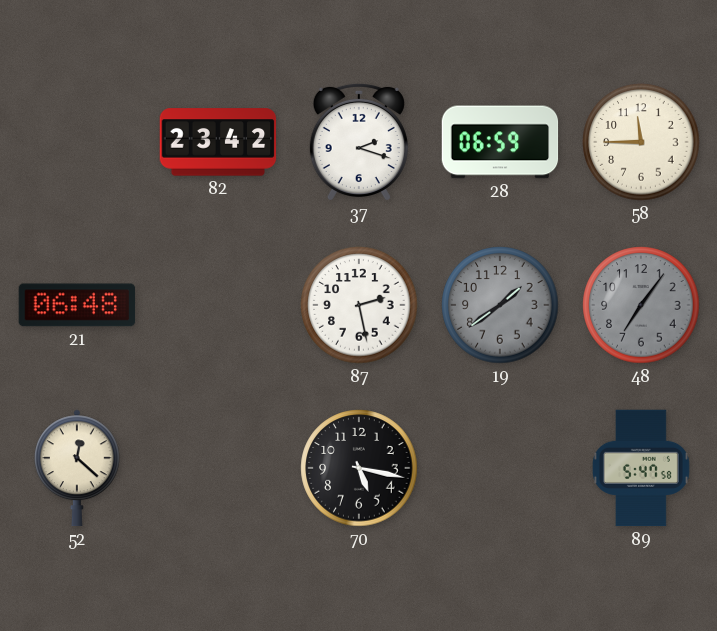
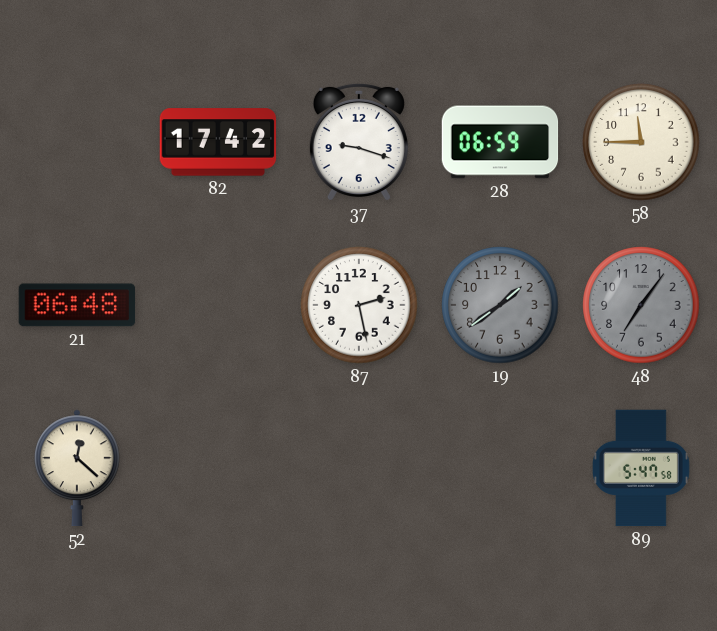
82: 23:42 -> 17:42 (218, 142)
37: 2:18 -> 9:18 (359, 142)
70: 5:17 -> none (359, 468)
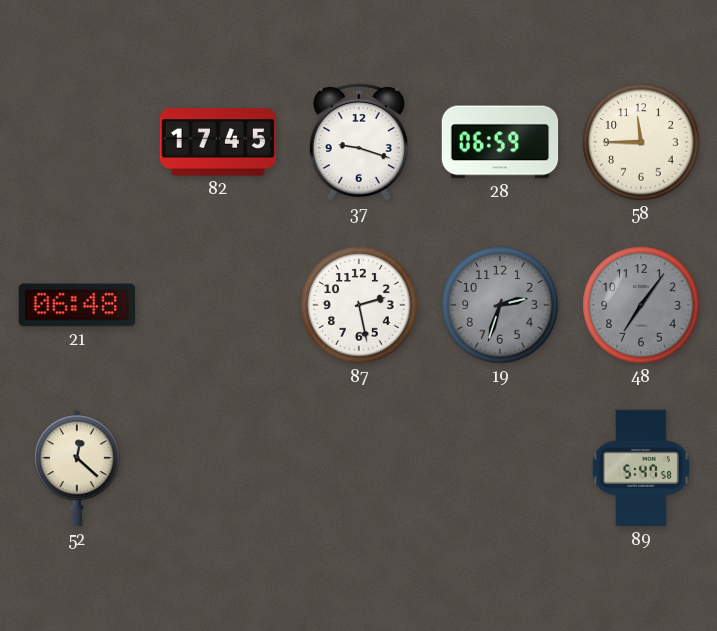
82: 17:42 -> 17:45 (218, 142)
19: 1:39 -> 2:33 (500, 305)
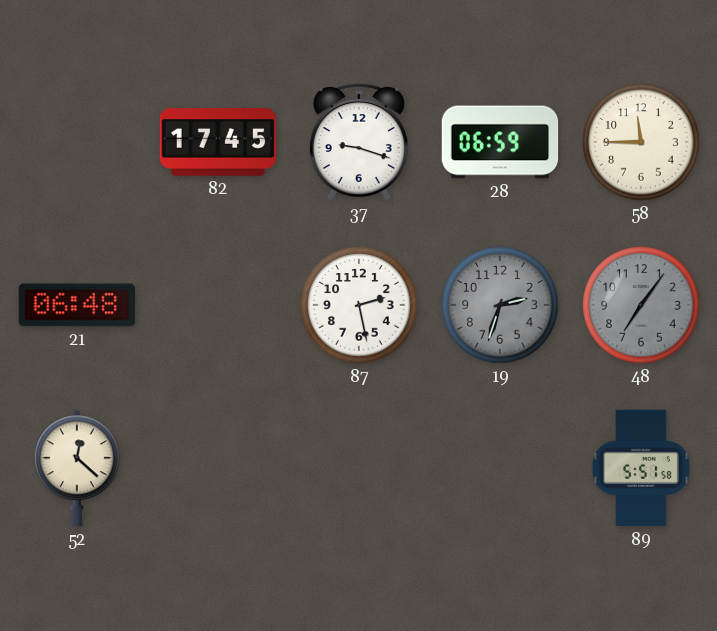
89: 5:47 -> 5:51 (641, 468)
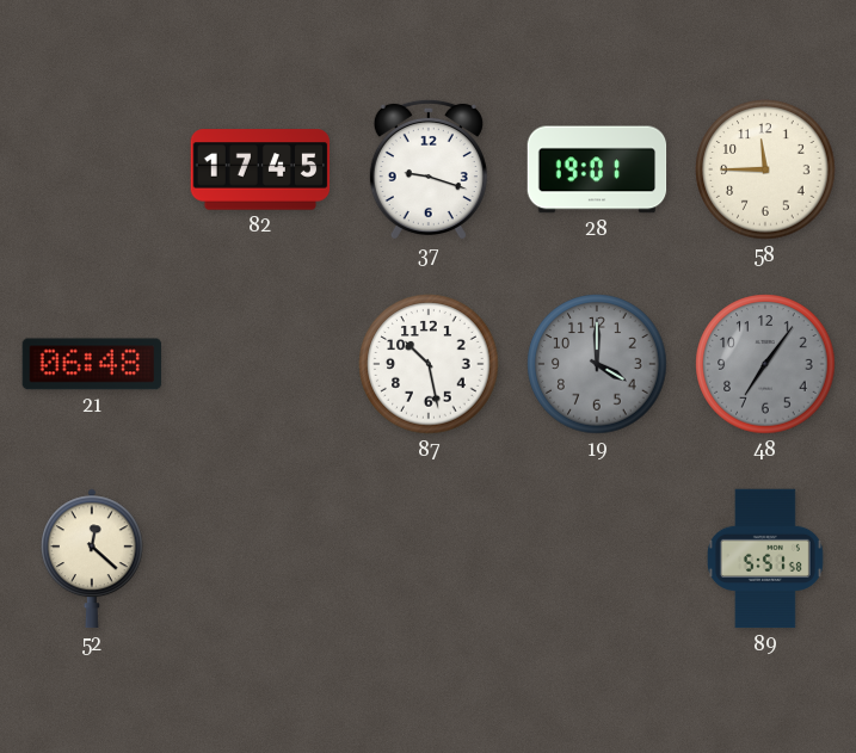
28: 06:59 -> 19:01 (597, 169)
87: 2:28 -> 10:28 (429, 364)
19: 2:33 -> 4:00 (597, 364)
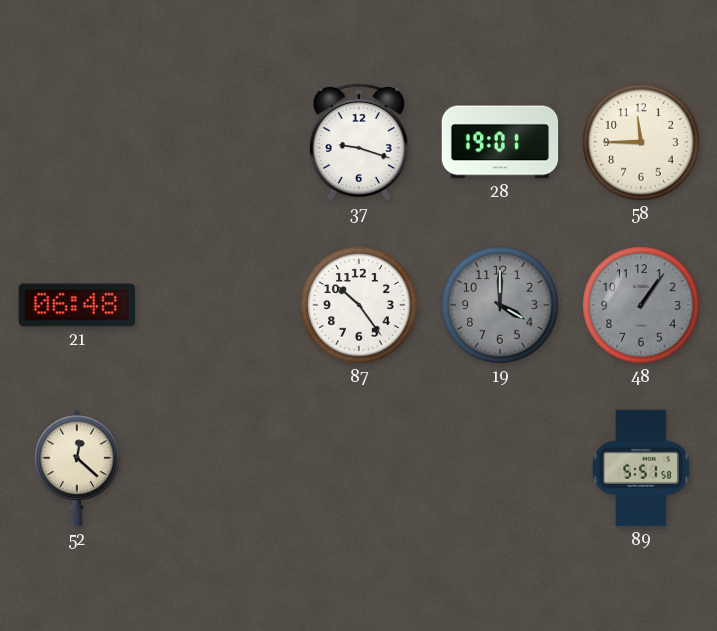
82: 17:45 -> none (260, 169)
87: 10:28 -> 10:24 (359, 305)
48: 7:06 -> 1:06 (641, 305)
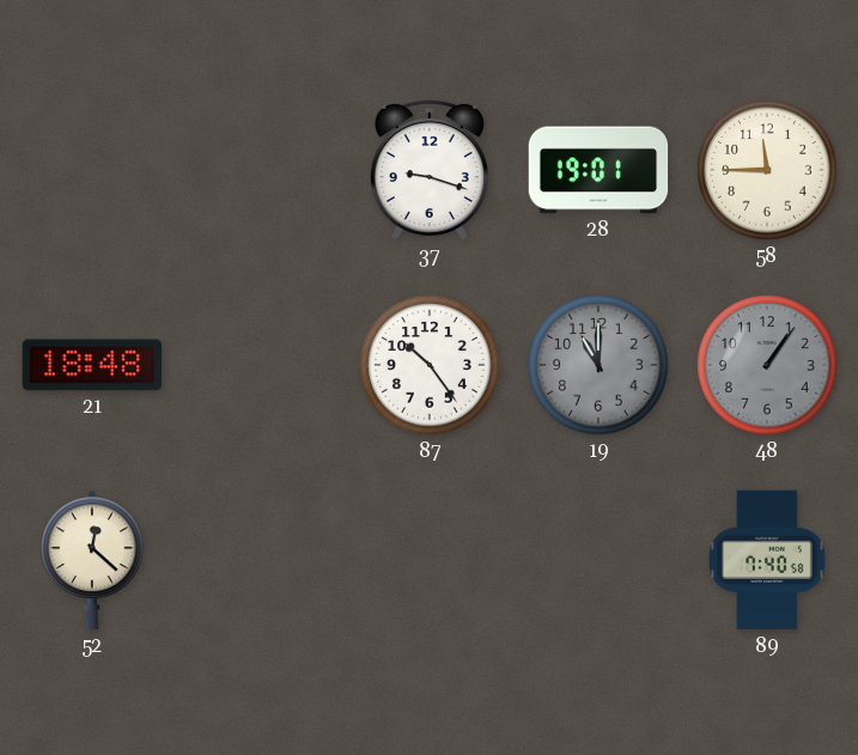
21: 06:48 -> 18:48 (92, 365)
19: 4:00 -> 11:00 (598, 365)
89: 5:51 -> 7:40 (767, 560)
